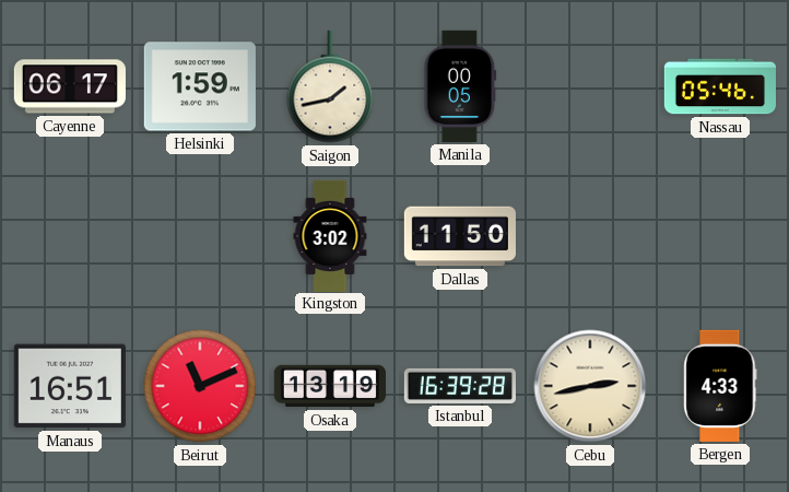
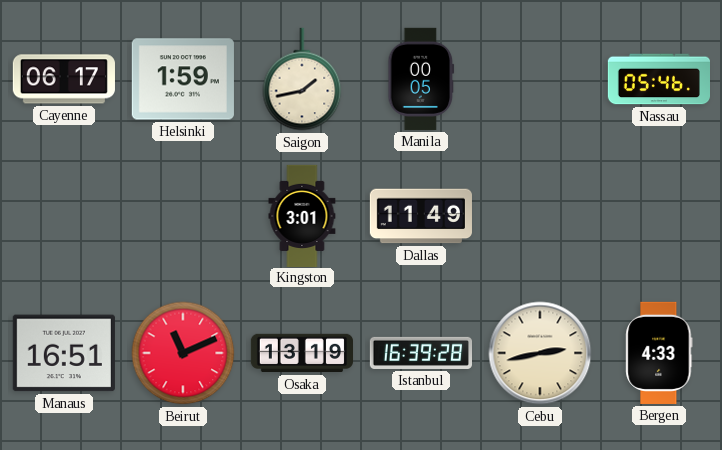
Kingston: 3:02 -> 3:01 (302, 215)
Dallas: 11:50 -> 11:49 (420, 216)
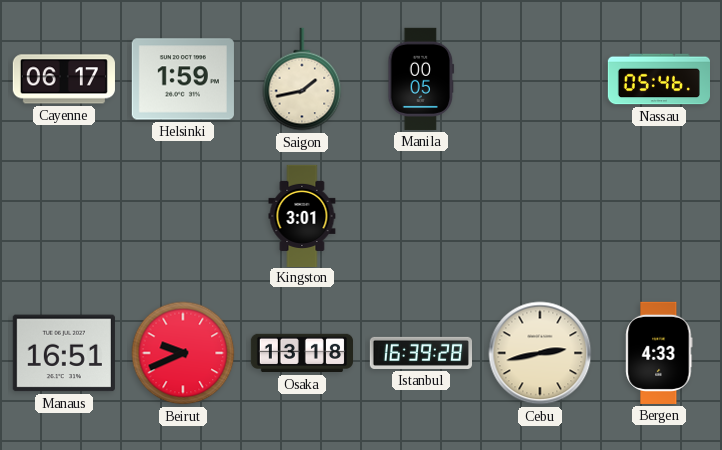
Dallas: 11:49 -> none (420, 216)
Beirut: 11:11 -> 9:41 (183, 353)
Osaka: 13:19 -> 13:18 (301, 353)
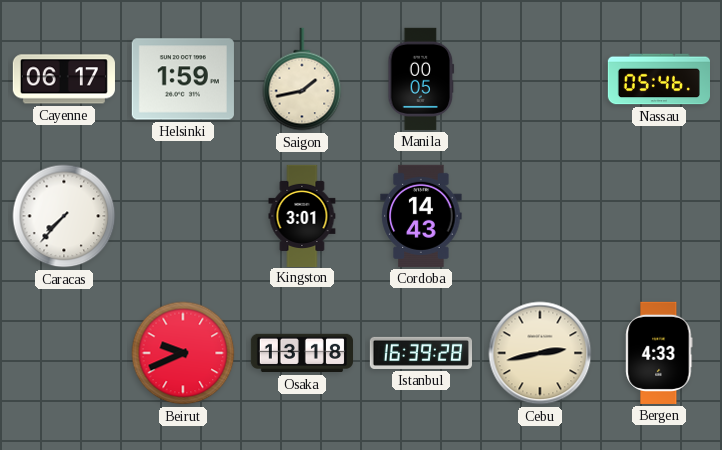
Caracas: none -> 7:37 (64, 216)
Cordoba: none -> 14:43 (421, 216)
Manaus: 16:51 -> none (64, 353)
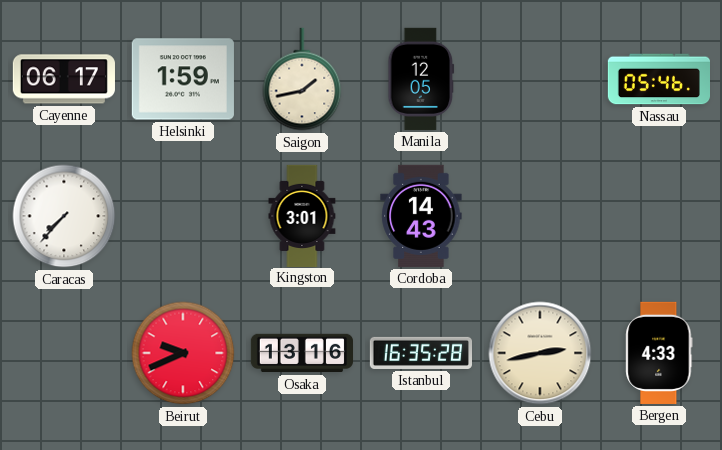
Manila: 00:05 -> 12:05 (421, 79)
Osaka: 13:18 -> 13:16 (301, 353)
Istanbul: 16:39 -> 16:35 (420, 353)
